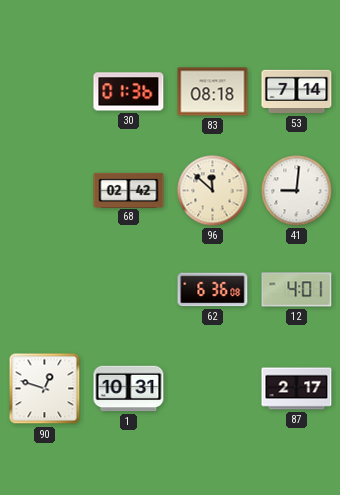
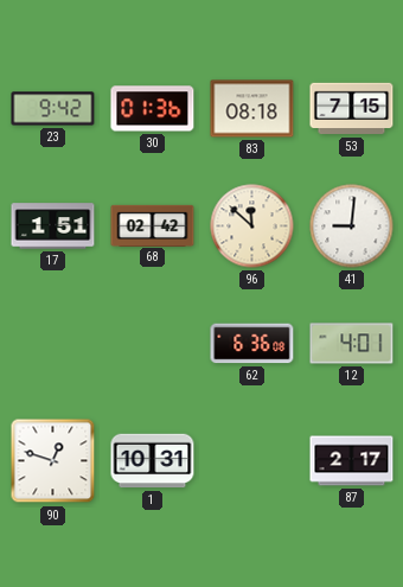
23: none -> 9:42 (53, 109)
53: 7:14 -> 7:15 (352, 109)
17: none -> 1:51 (53, 226)
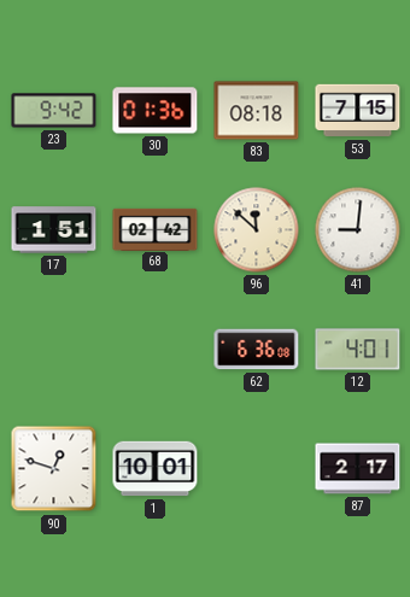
1: 10:31 -> 10:01 (156, 469)
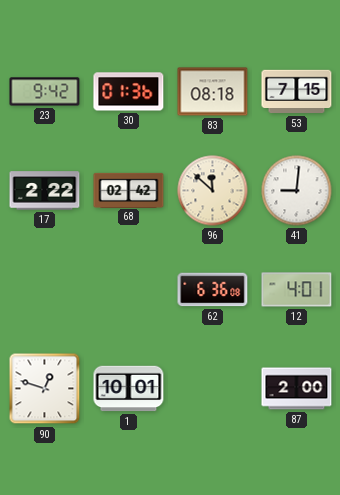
17: 1:51 -> 2:22 (45, 191)
87: 2:17 -> 2:00 (297, 389)
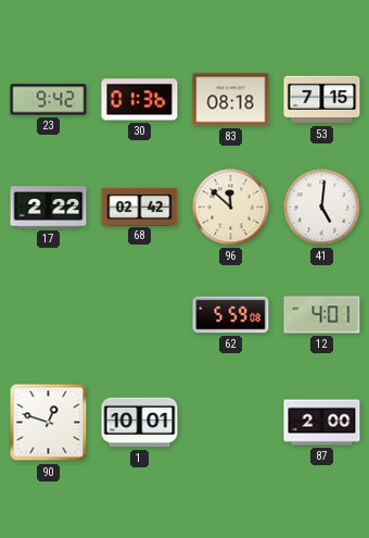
41: 9:01 -> 5:01 (322, 208)
62: 6:36 -> 5:59 (231, 315)
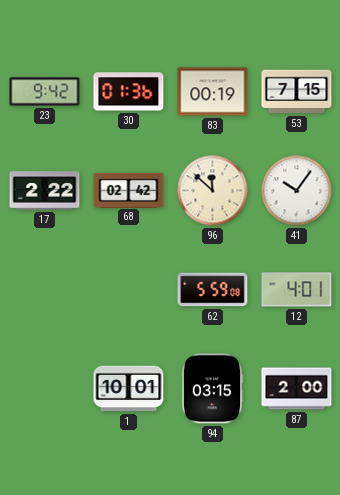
83: 08:18 -> 00:19 (213, 92)
41: 5:01 -> 10:06 (297, 191)
90: 12:48 -> none (49, 423)
94: none -> 03:15 (212, 389)
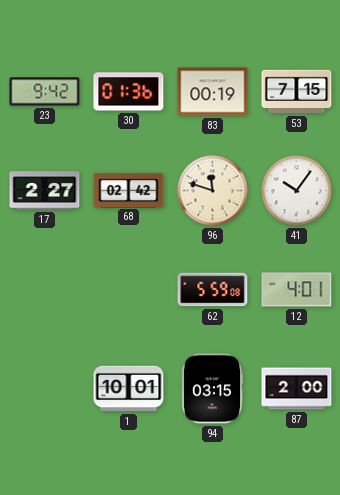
17: 2:22 -> 2:27 (45, 191)
96: 11:52 -> 11:48 (213, 191)
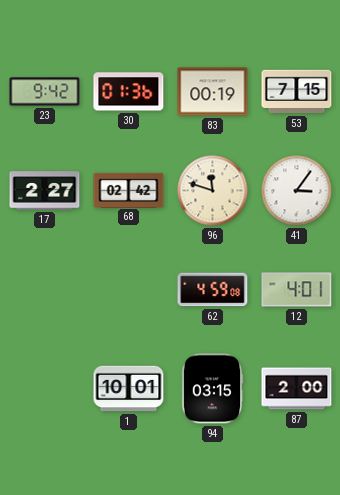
41: 10:06 -> 3:06 (297, 191)
62: 5:59 -> 4:59 (213, 290)
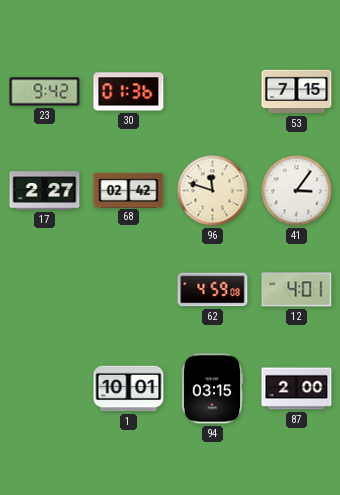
83: 00:19 -> none (213, 92)
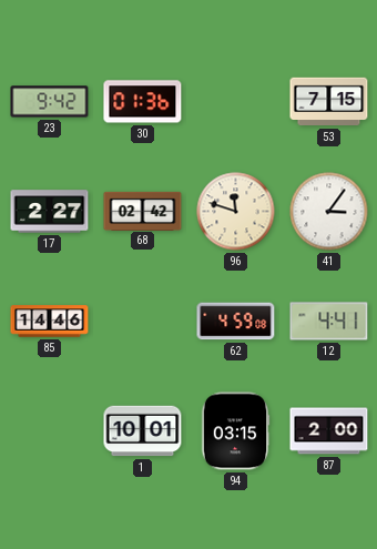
85: none -> 14:46 (50, 322)
12: 4:01 -> 4:41 (329, 322)
